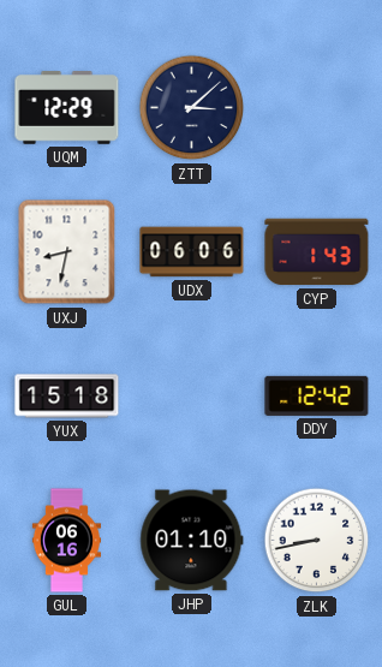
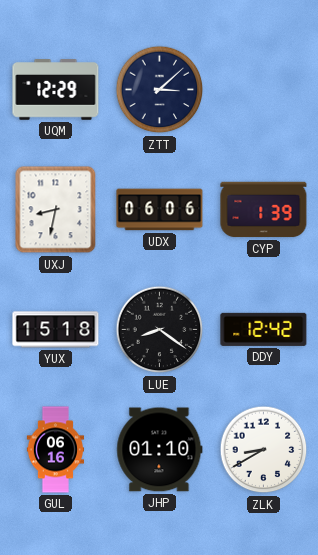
CYP: 1:43 -> 1:39 (264, 210)
LUE: none -> 8:21 (160, 330)
ZLK: 8:43 -> 8:40 (264, 450)
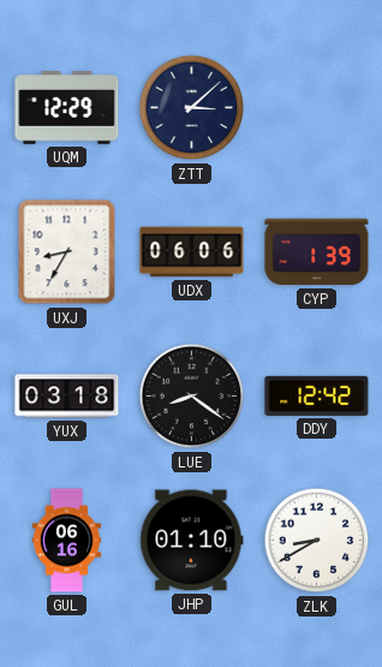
UXJ: 8:32 -> 8:35 (67, 252)
YUX: 15:18 -> 03:18 (67, 397)
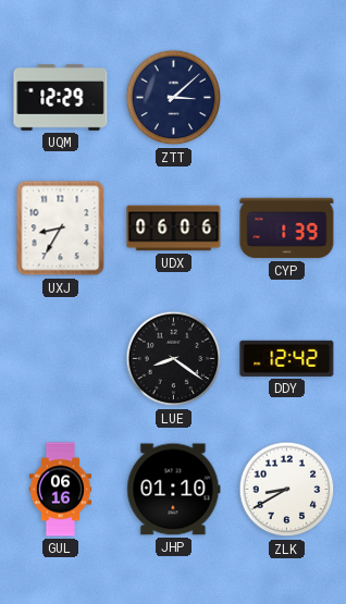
YUX: 03:18 -> none (67, 397)
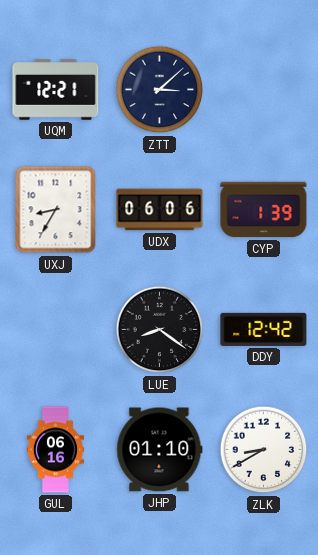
UQM: 12:29 -> 12:21 (56, 90)
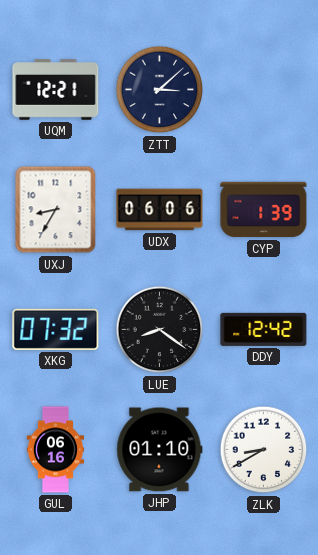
XKG: none -> 07:32 (56, 329)
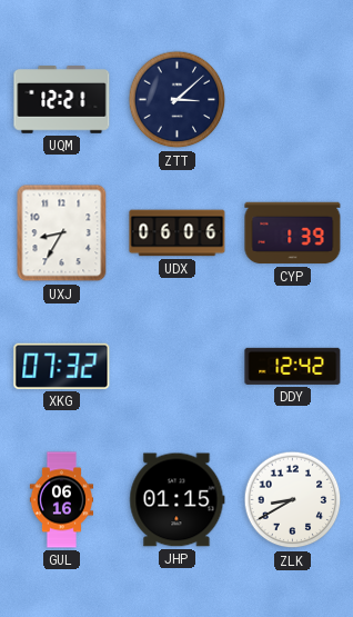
LUE: 8:21 -> none (160, 330)
JHP: 01:10 -> 01:15 (178, 500)
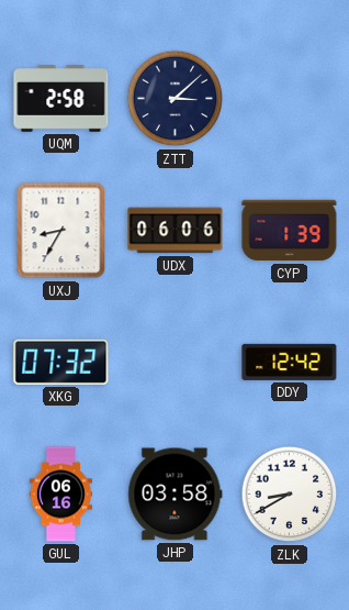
UQM: 12:21 -> 2:58 (61, 99)
JHP: 01:15 -> 03:58 (176, 495)
